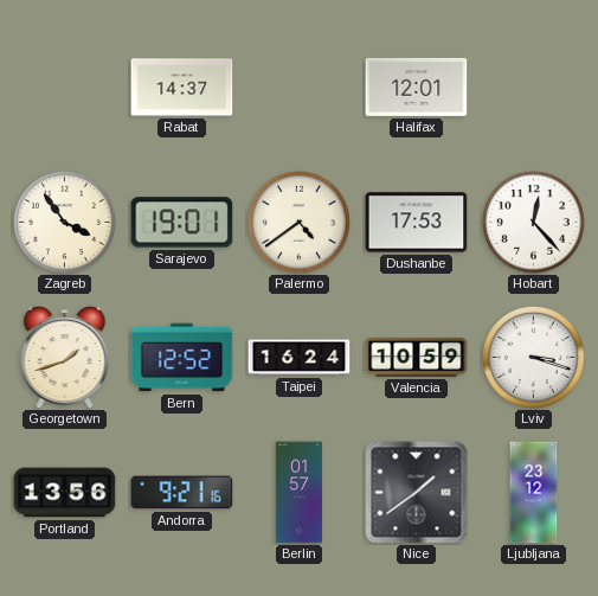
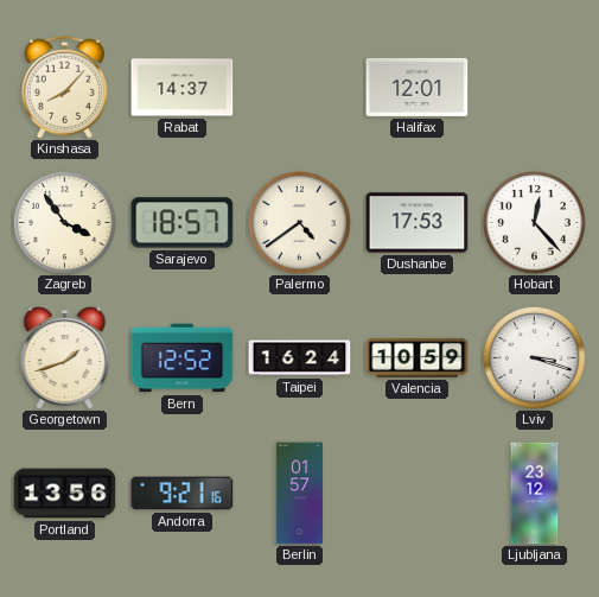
Kinshasa: none -> 8:07 (64, 87)
Sarajevo: 19:01 -> 18:57 (183, 223)
Nice: 1:39 -> none (417, 493)
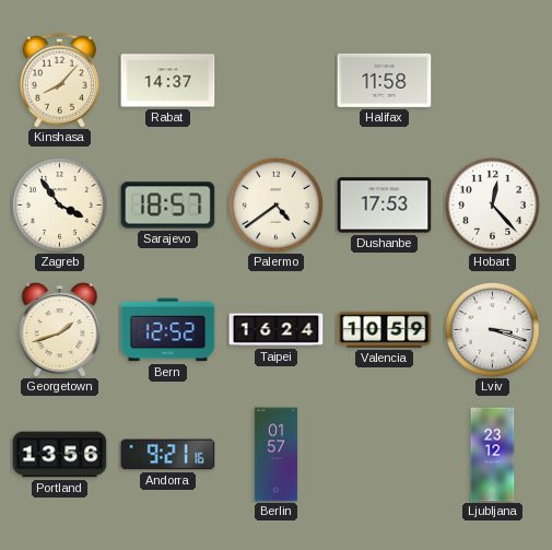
Halifax: 12:01 -> 11:58 (385, 80)
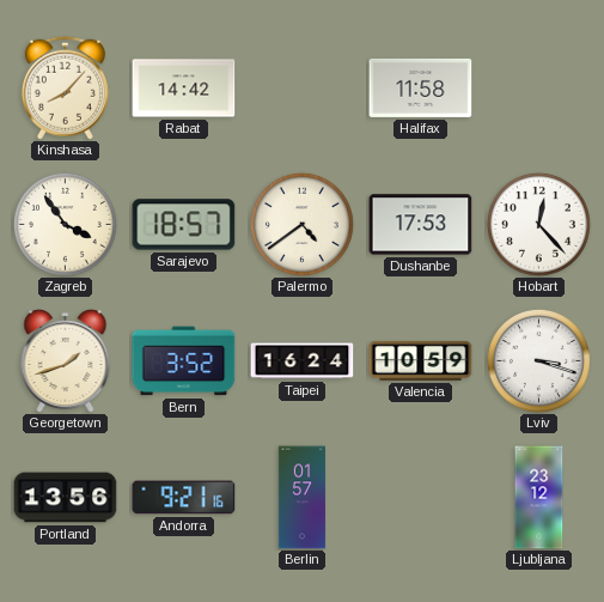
Rabat: 14:37 -> 14:42 (184, 89)
Bern: 12:52 -> 3:52 (184, 361)
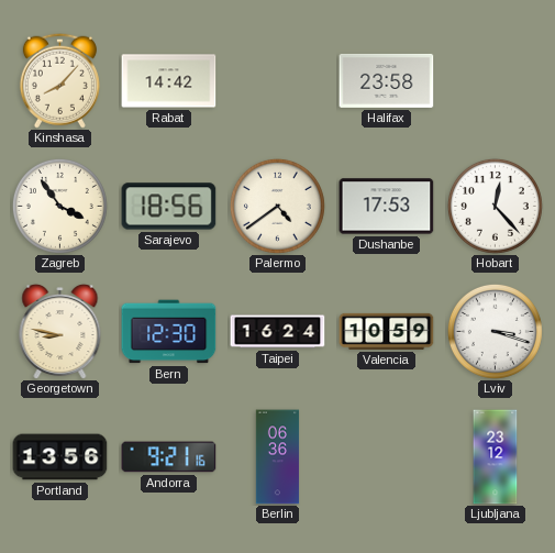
Halifax: 11:58 -> 23:58 (387, 80)
Sarajevo: 18:57 -> 18:56 (169, 207)
Georgetown: 1:42 -> 8:47 (60, 331)
Bern: 3:52 -> 12:30 (169, 332)
Berlin: 01:57 -> 06:36 (278, 457)
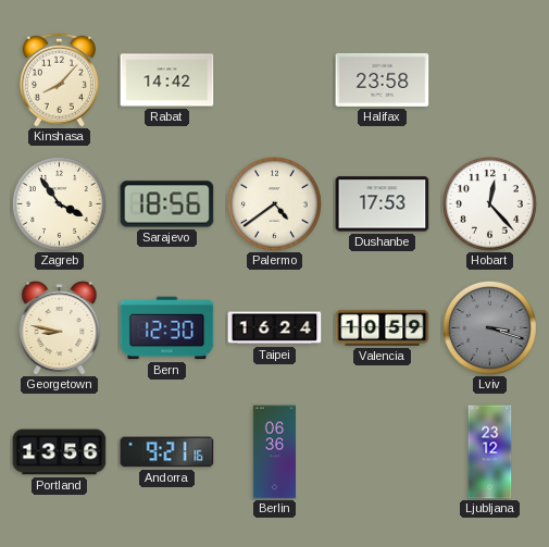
Lviv dial: white -> grey (489, 327)
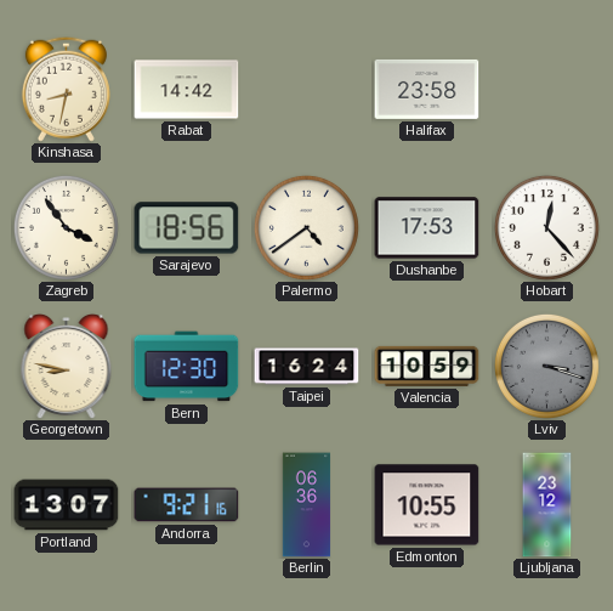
Kinshasa: 8:07 -> 8:32 (66, 89)
Portland: 13:56 -> 13:07 (67, 505)
Edmonton: none -> 10:55 (427, 505)
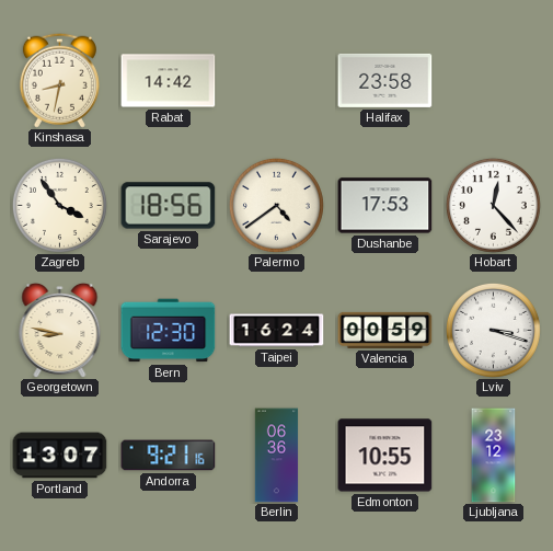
Valencia: 10:59 -> 00:59 (385, 330)
Lviv dial: grey -> white (493, 330)
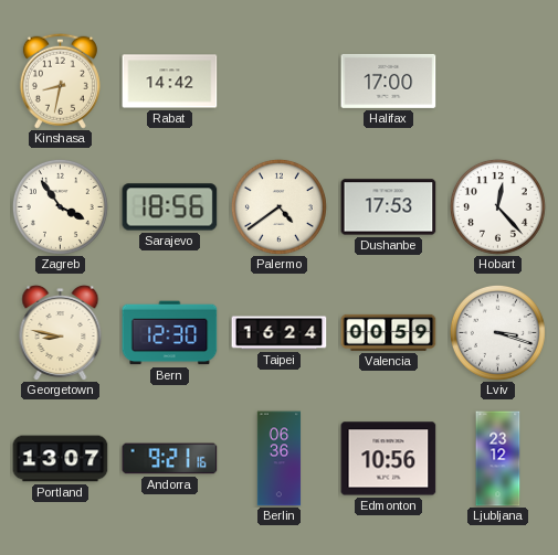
Halifax: 23:58 -> 17:00 (389, 81)
Edmonton: 10:55 -> 10:56 (389, 459)
